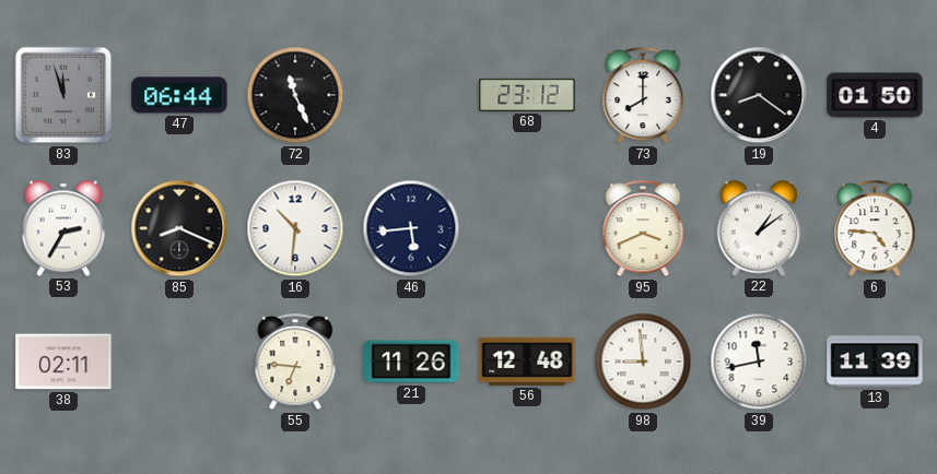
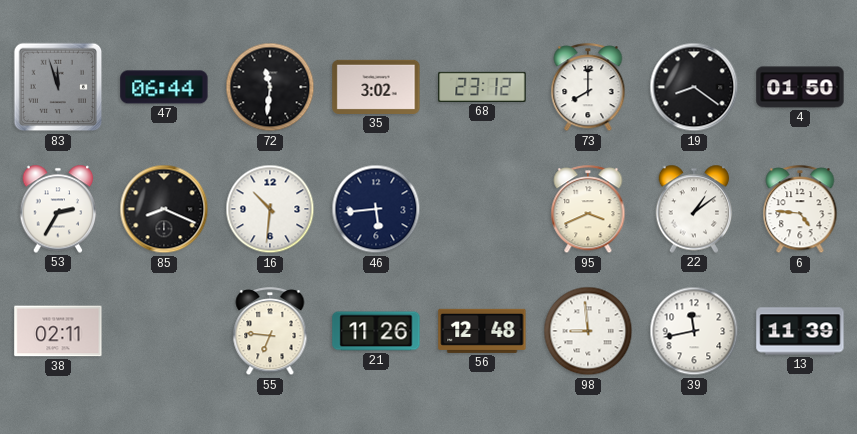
72: 11:26 -> 11:31 (270, 87)
35: none -> 3:02 (376, 87)
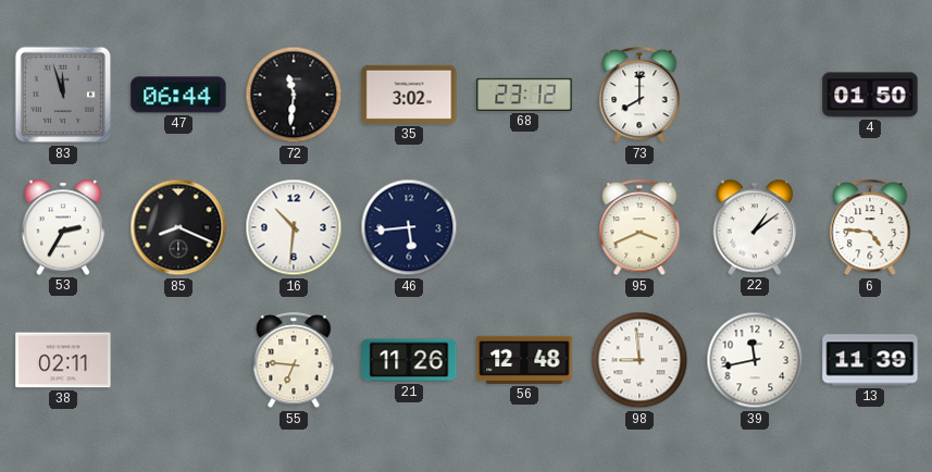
19: 8:21 -> none (694, 87)
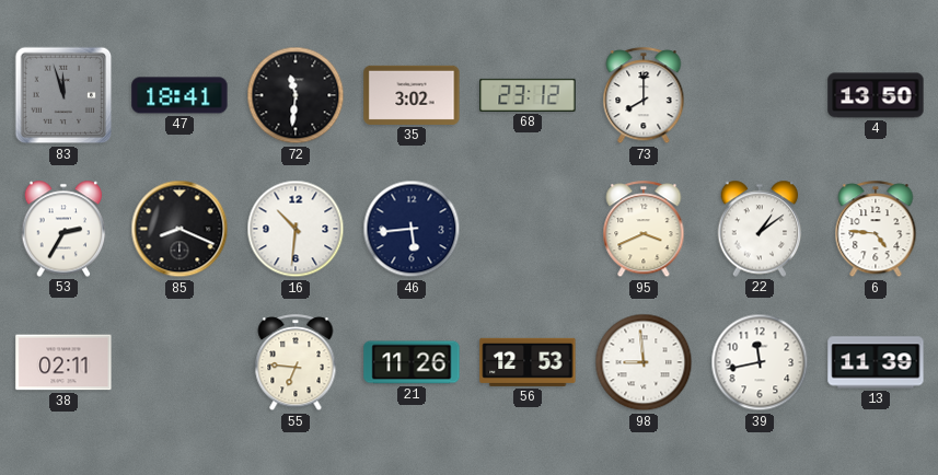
47: 06:44 -> 18:41 (180, 95)
4: 01:50 -> 13:50 (876, 95)
56: 12:48 -> 12:53 (528, 362)
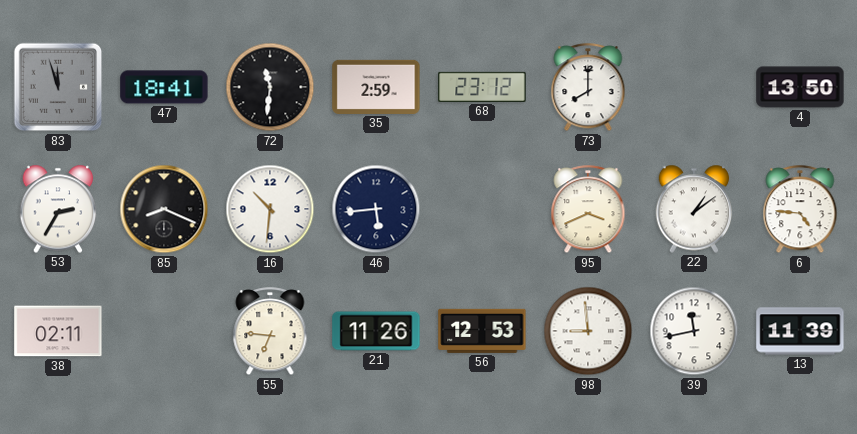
35: 3:02 -> 2:59 (376, 87)
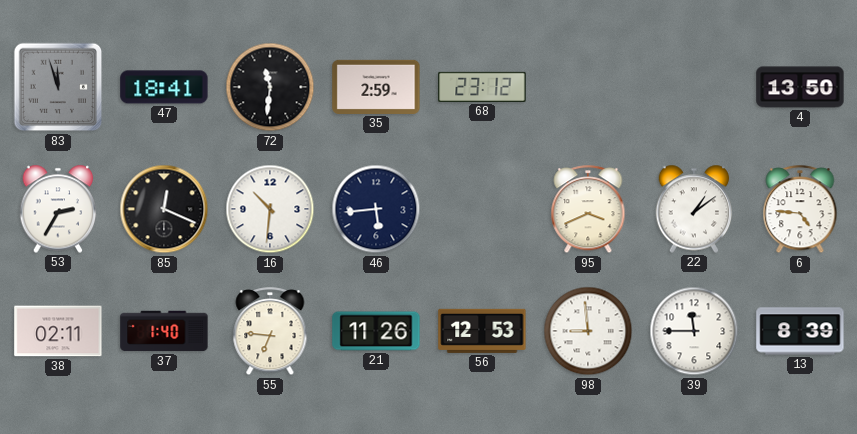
73: 8:00 -> none (588, 88)
85: 8:19 -> 12:19 (164, 209)
37: none -> 1:40 (164, 331)
39: 11:43 -> 11:45 (694, 331)
13: 11:39 -> 8:39 (800, 331)
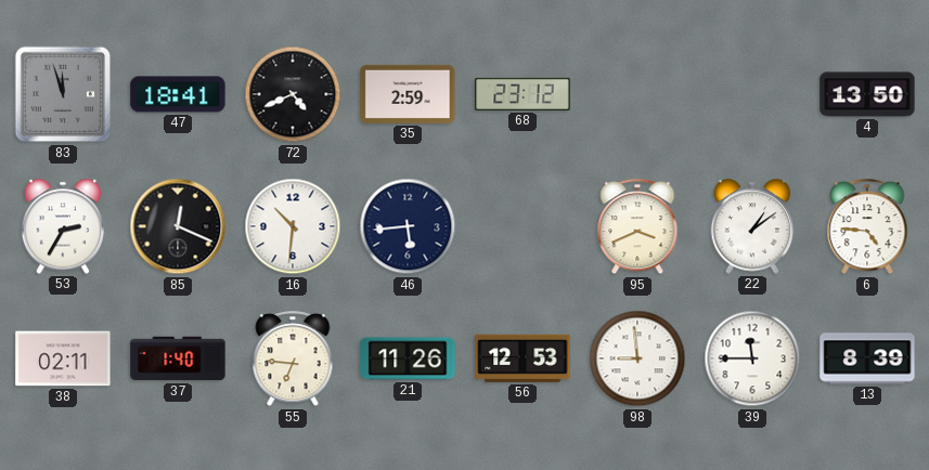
72: 11:31 -> 4:41 (293, 94)
